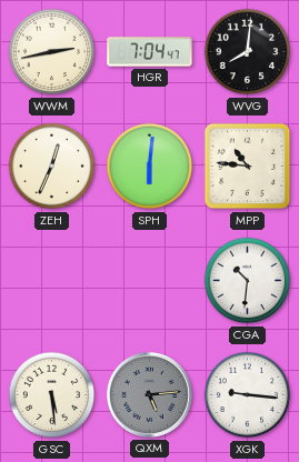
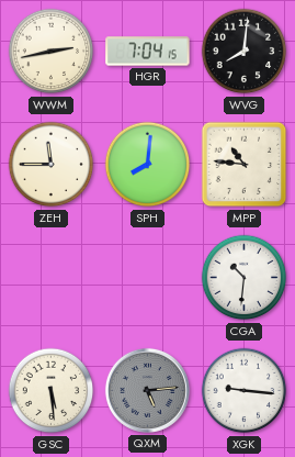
HGR: 7:04:47 -> 7:04:15 (148, 52)
ZEH: 12:34 -> 11:45 (52, 165)
SPH: 6:01 -> 8:01 (148, 165)
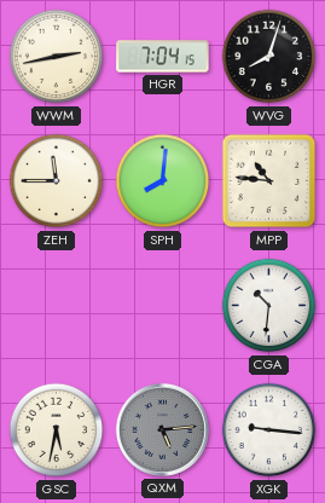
WVG: 8:01 -> 8:03 (269, 57)
GSC: 5:29 -> 5:32 (57, 430)
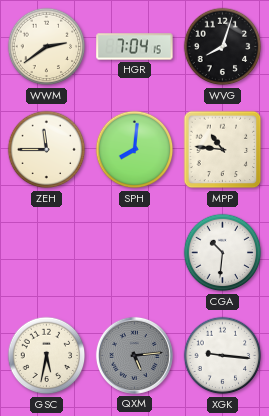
WWM: 2:43 -> 2:39 (47, 47)
